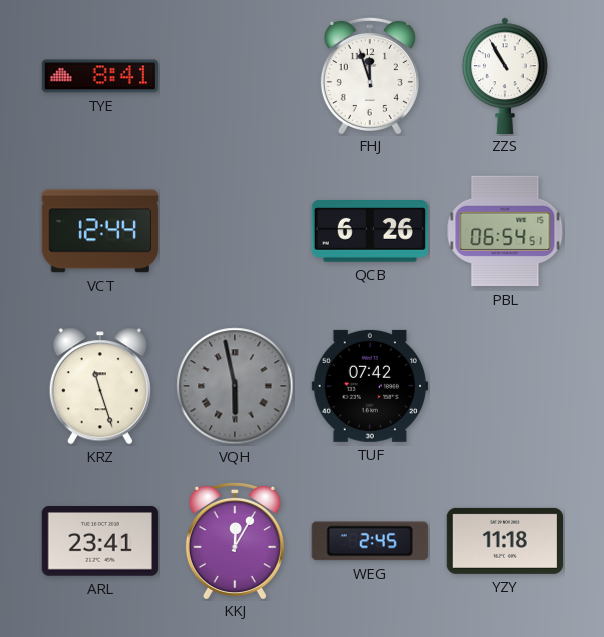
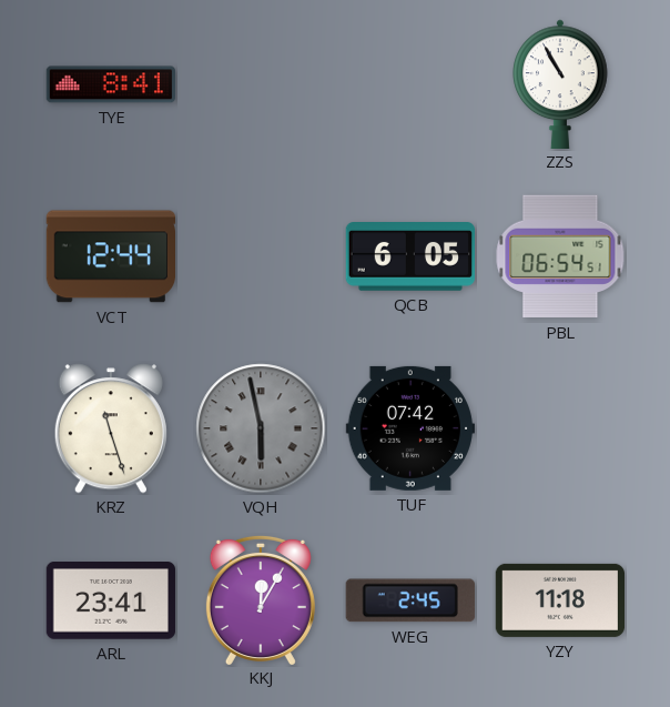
FHJ: 11:57 -> none (370, 75)
QCB: 6:26 -> 6:05 (409, 257)
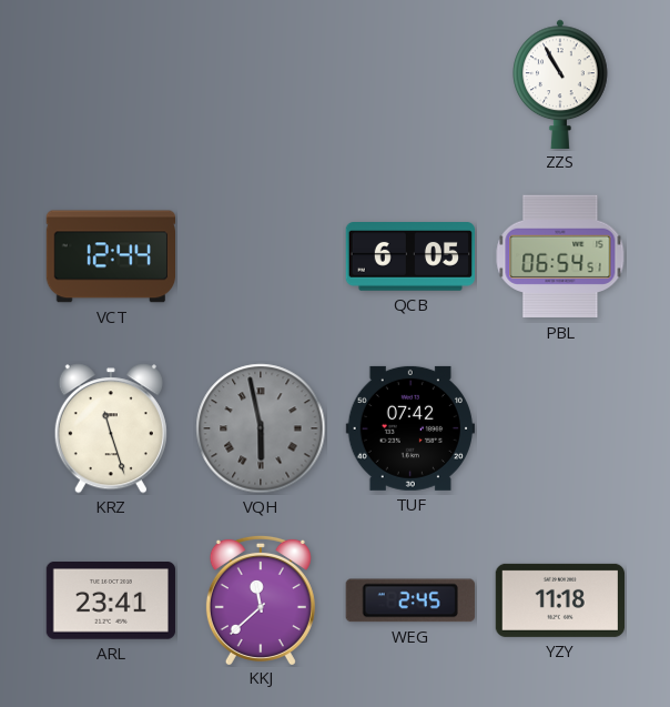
TYE: 8:41 -> none (110, 84)
KKJ: 12:05 -> 11:38 (261, 599)
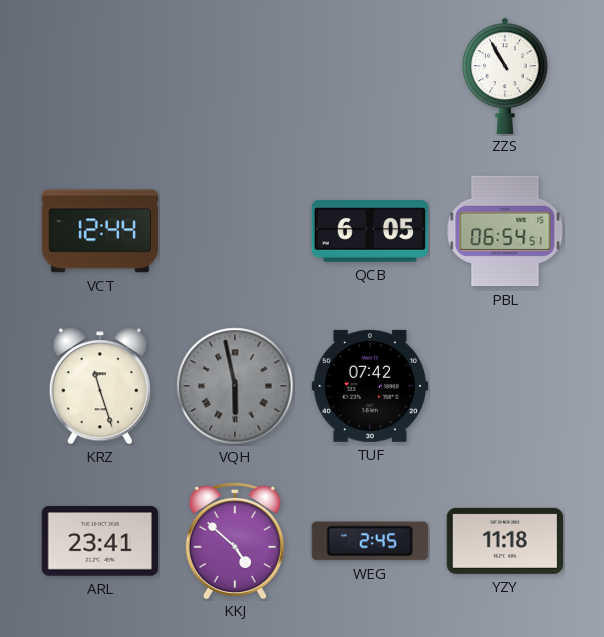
KKJ: 11:38 -> 4:52 (235, 540)
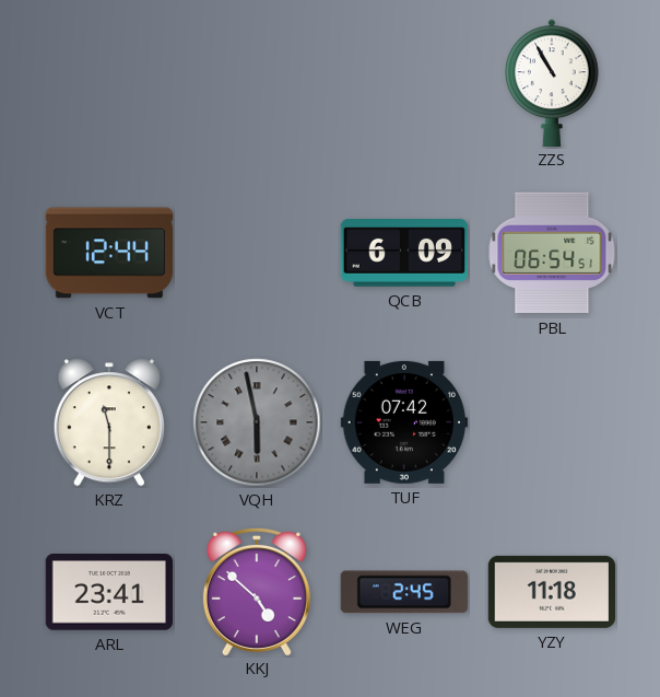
QCB: 6:05 -> 6:09 (403, 254)
KRZ: 11:27 -> 11:30 (109, 422)
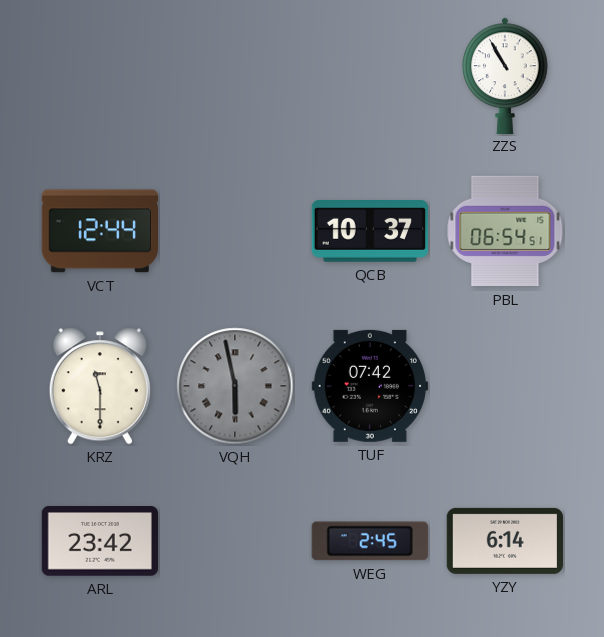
QCB: 6:09 -> 10:37 (369, 232)
ARL: 23:41 -> 23:42 (100, 542)
KKJ: 4:52 -> none (257, 591)
YZY: 11:18 -> 6:14 (504, 541)
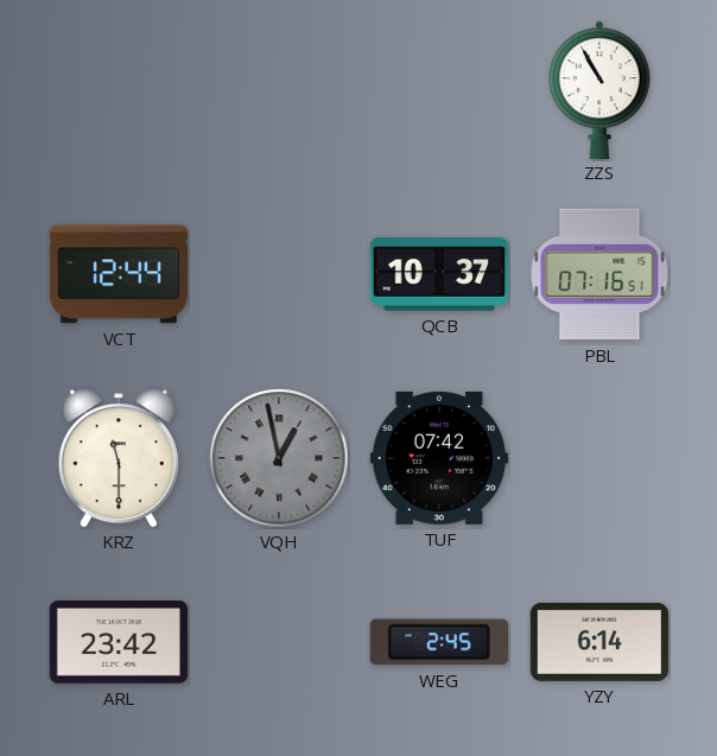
PBL: 06:54 -> 07:16 (599, 274)
VQH: 5:58 -> 12:58 (279, 458)
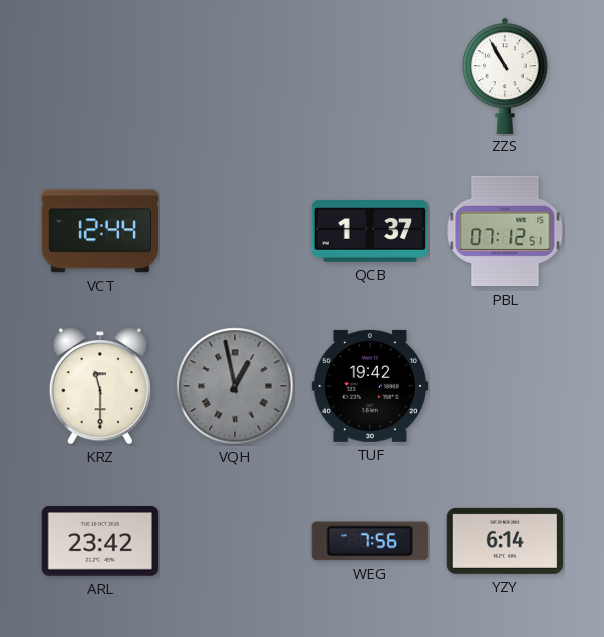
QCB: 10:37 -> 1:37 (369, 232)
PBL: 07:16 -> 07:12 (505, 231)
TUF: 07:42 -> 19:42 (369, 386)
WEG: 2:45 -> 7:56 (370, 541)
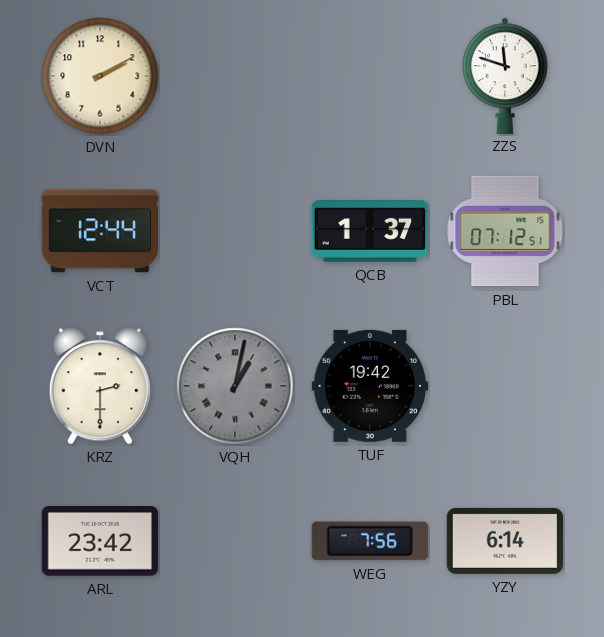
DVN: none -> 2:10 (100, 76)
ZZS: 10:55 -> 11:48 (505, 75)
KRZ: 11:30 -> 2:30 (100, 386)
VQH: 12:58 -> 1:02 (235, 386)
